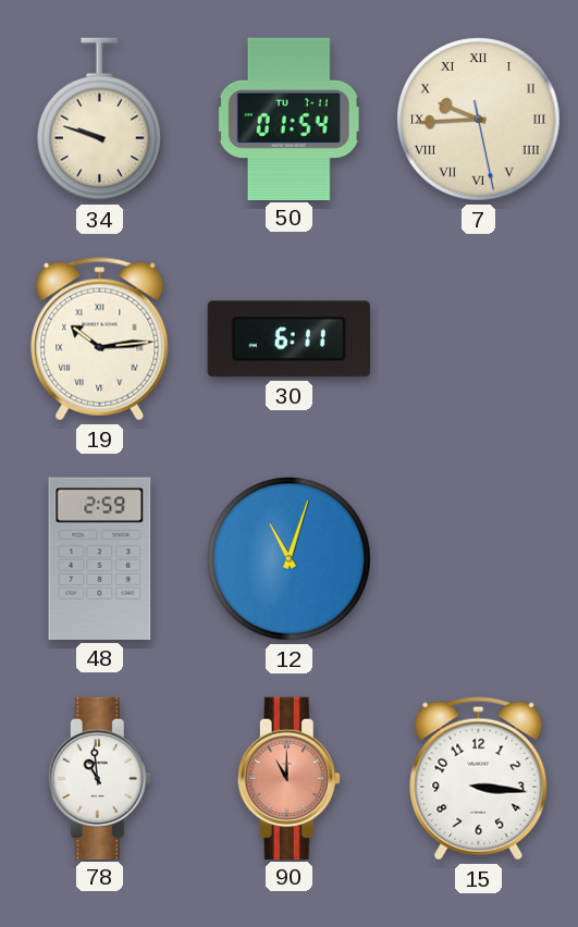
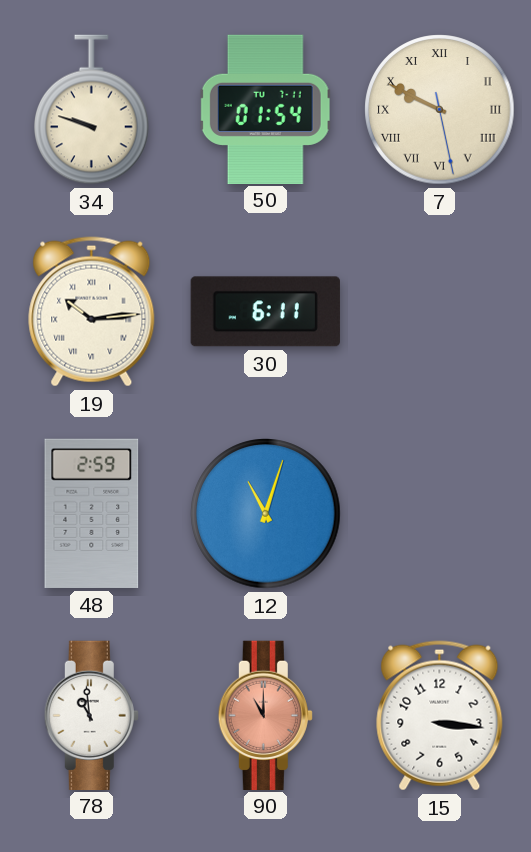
7: 9:44 -> 9:49 (440, 110)
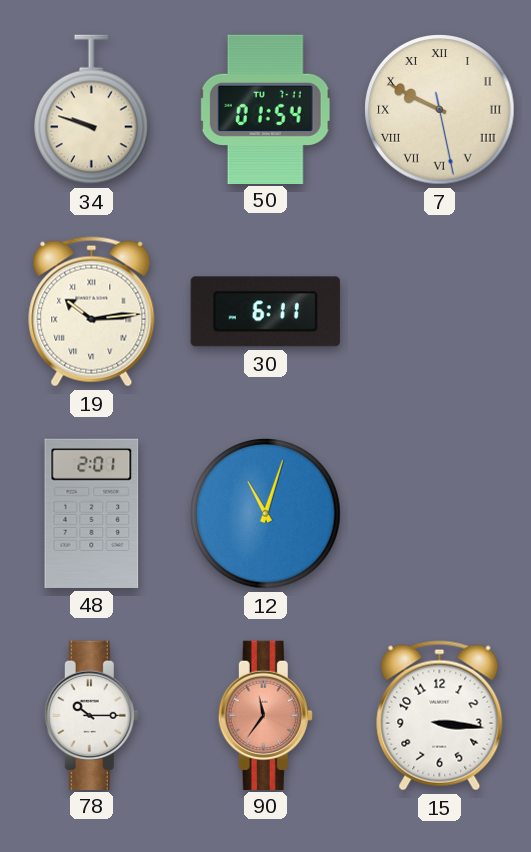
48: 2:59 -> 2:01 (92, 513)
78: 10:59 -> 10:15 (91, 715)
90: 11:00 -> 11:36 (265, 715)
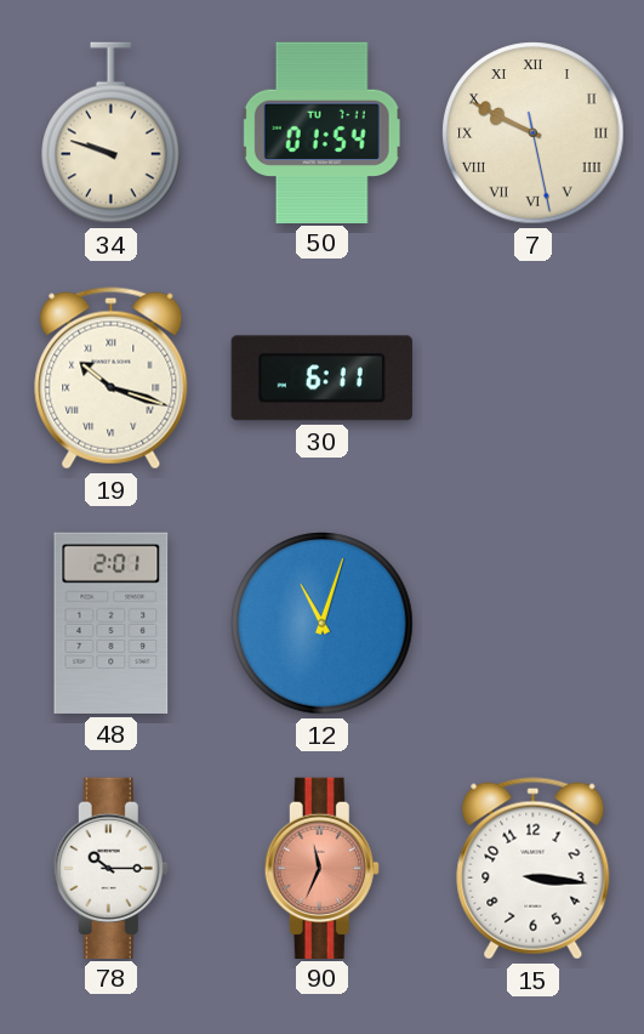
19: 10:14 -> 10:18 (112, 379)
90: 11:36 -> 11:34 (321, 868)
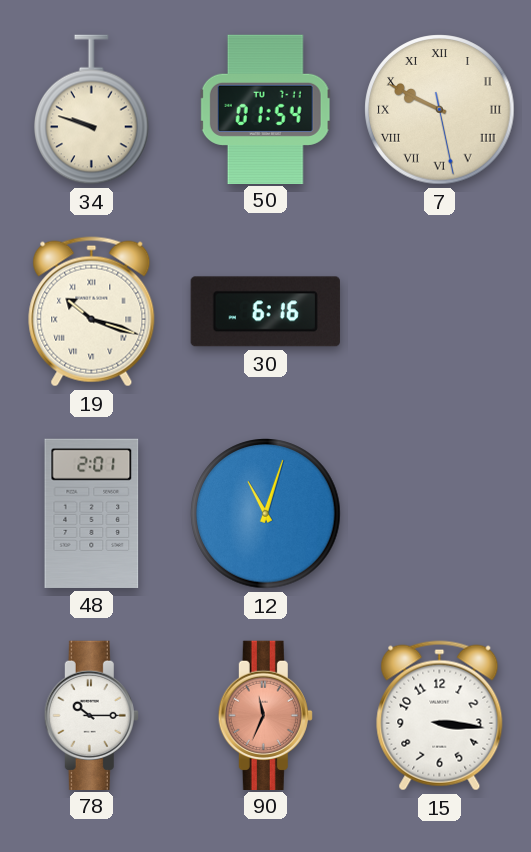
30: 6:11 -> 6:16 (265, 312)
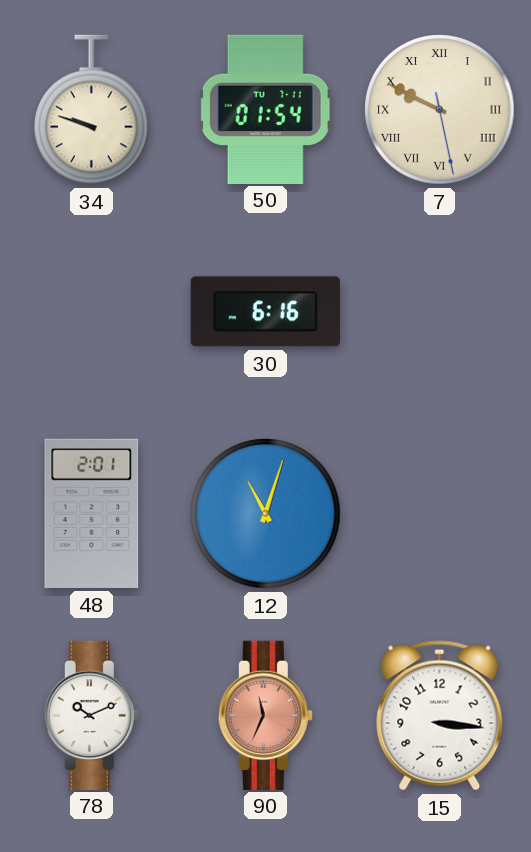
19: 10:18 -> none (92, 312)
78: 10:15 -> 10:11 (91, 715)
